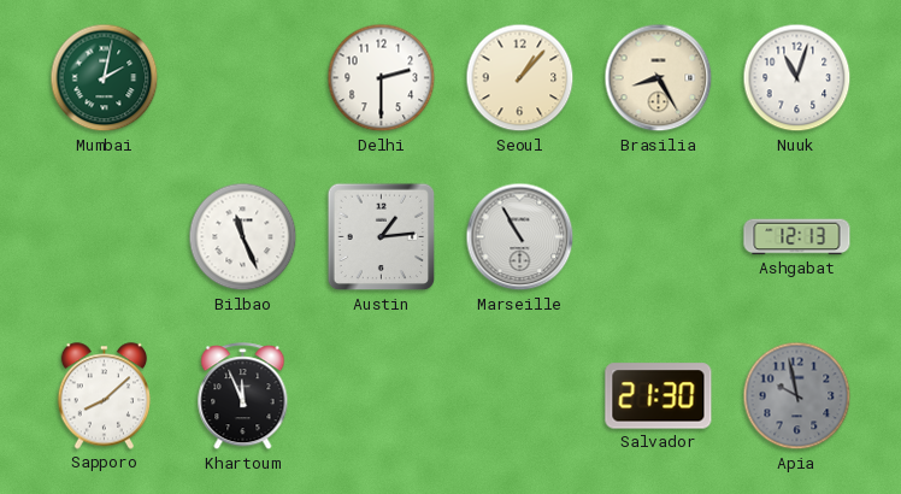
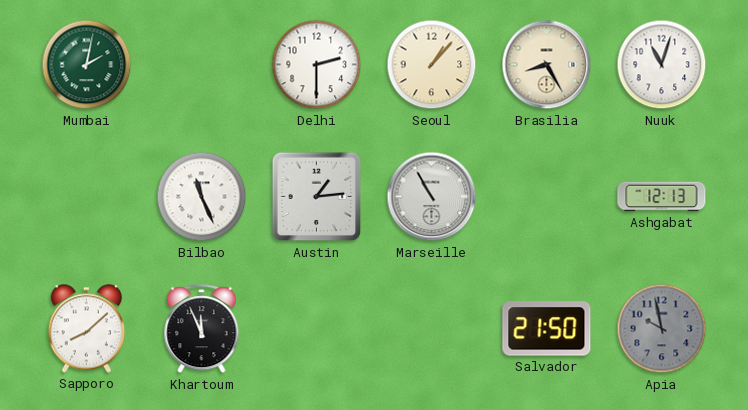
Salvador: 21:30 -> 21:50 (547, 329)
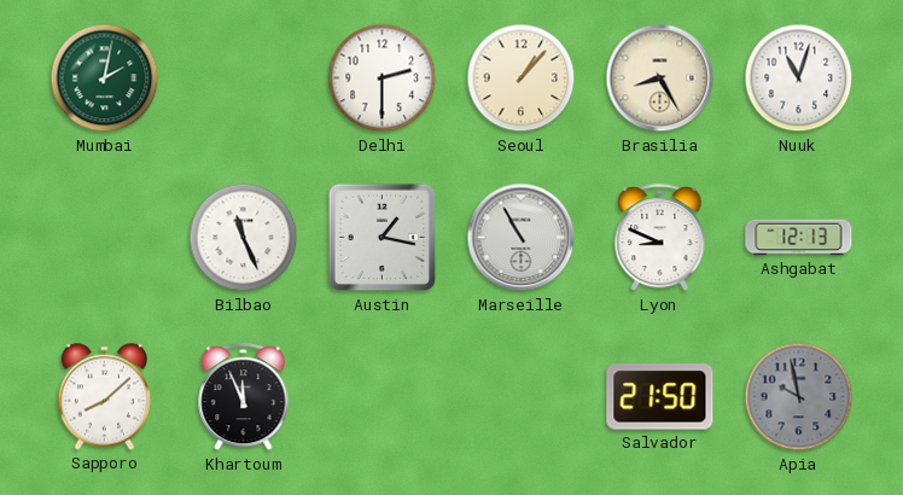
Austin: 1:14 -> 1:17 (383, 238)
Lyon: none -> 8:49 (660, 238)
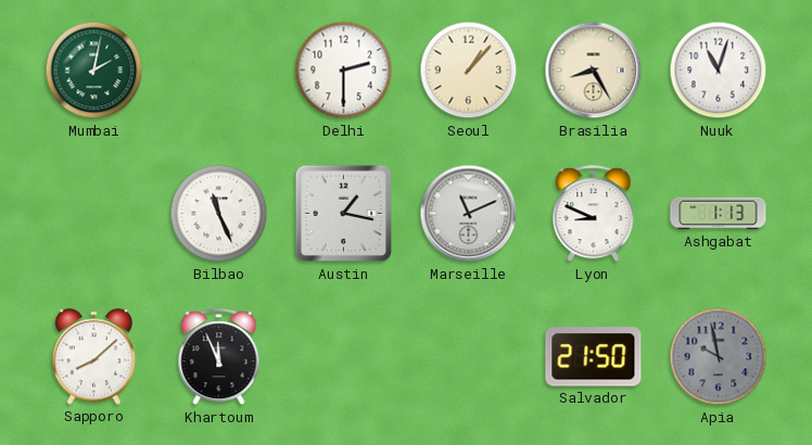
Marseille: 10:55 -> 11:11 (469, 214)
Ashgabat: 12:13 -> 1:13 (719, 214)
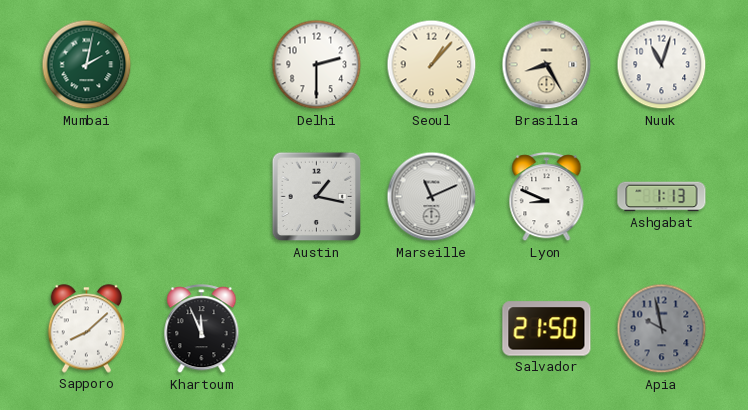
Bilbao: 11:26 -> none (219, 214)
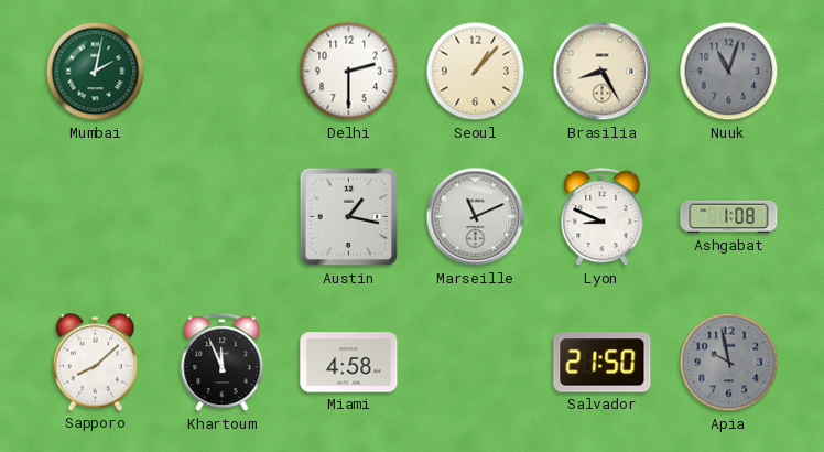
Nuuk dial: white -> grey (729, 72)
Ashgabat: 1:13 -> 1:08 (729, 217)
Miami: none -> 4:58 (349, 363)
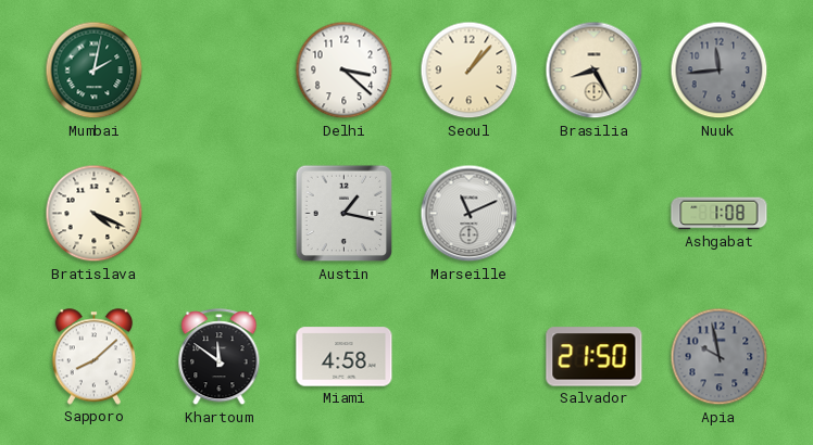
Delhi: 2:30 -> 3:22 (345, 71)
Nuuk: 11:03 -> 11:44 (720, 71)
Bratislava: none -> 4:19 (95, 214)
Lyon: 8:49 -> none (603, 217)
Khartoum: 11:56 -> 11:51 (220, 357)
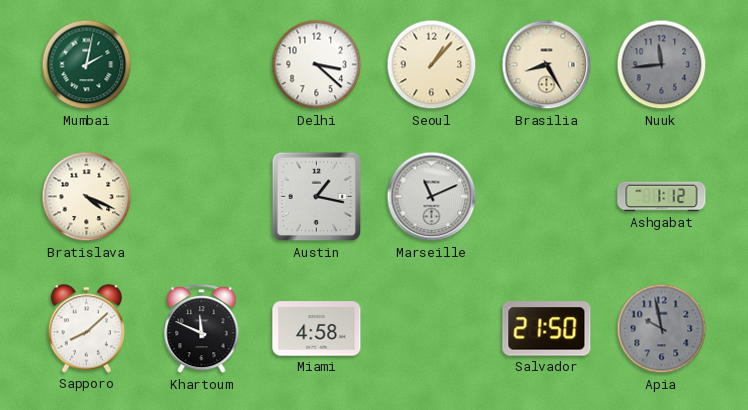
Ashgabat: 1:08 -> 1:12 (662, 197)
Khartoum: 11:51 -> 11:49 (202, 329)
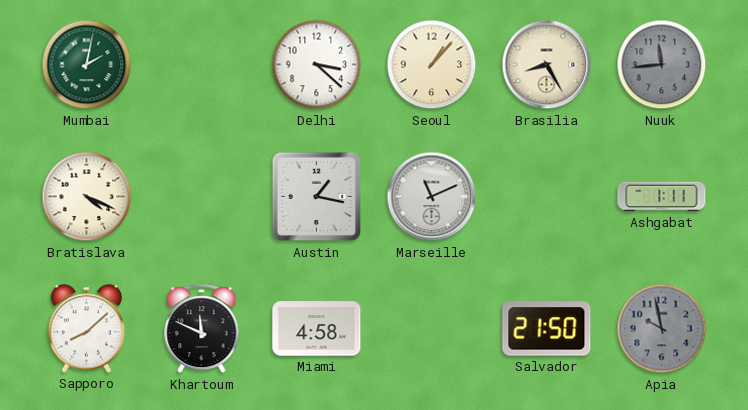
Ashgabat: 1:12 -> 1:11 (662, 197)
